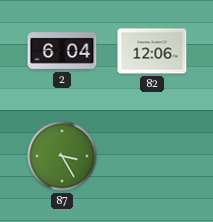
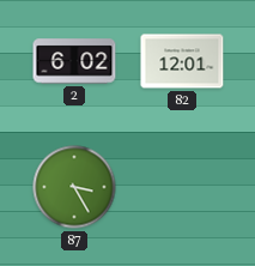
2: 6:04 -> 6:02 (74, 61)
82: 12:06 -> 12:01 (182, 61)
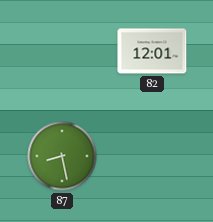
2: 6:02 -> none (74, 61)
87: 3:25 -> 8:28 (62, 156)
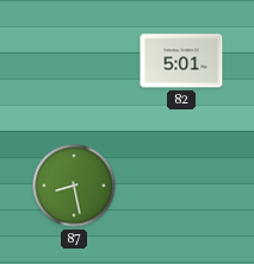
82: 12:01 -> 5:01 (181, 61)
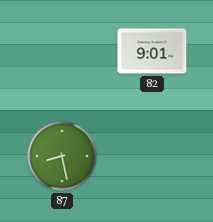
82: 5:01 -> 9:01 (152, 51)
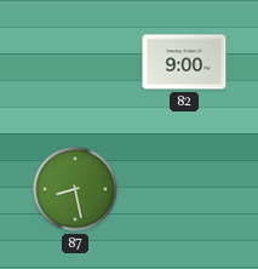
82: 9:01 -> 9:00 (184, 62)
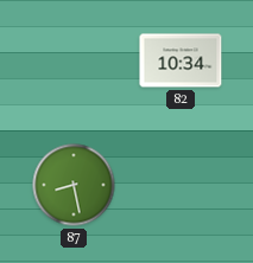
82: 9:00 -> 10:34 (181, 60)
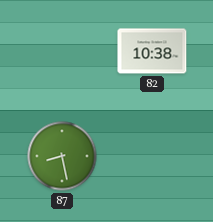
82: 10:34 -> 10:38 (152, 51)
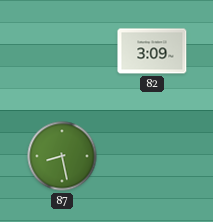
82: 10:38 -> 3:09 (152, 51)
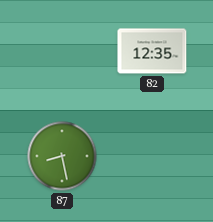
82: 3:09 -> 12:35 (152, 51)
